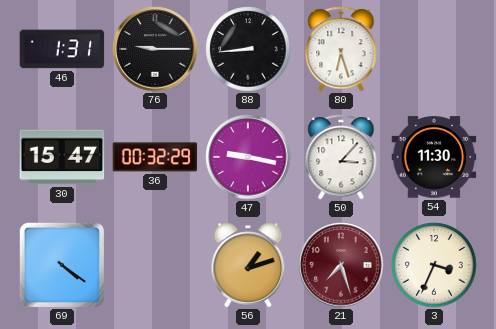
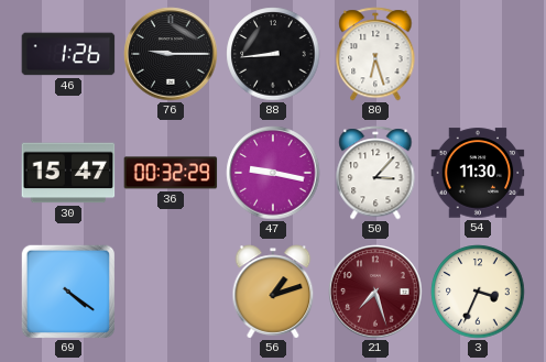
46: 1:31 -> 1:26 (68, 54)
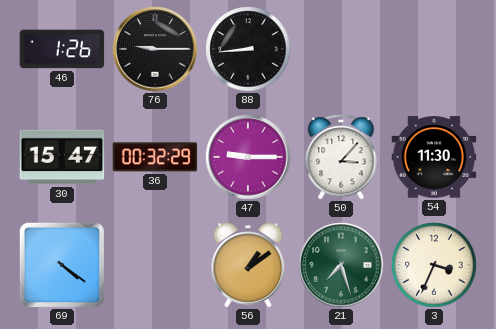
80: 6:27 -> none (375, 54)
47: 9:17 -> 9:15 (248, 157)
56: 1:12 -> 1:09 (248, 265)
21 dial: burgundy -> green (341, 265)
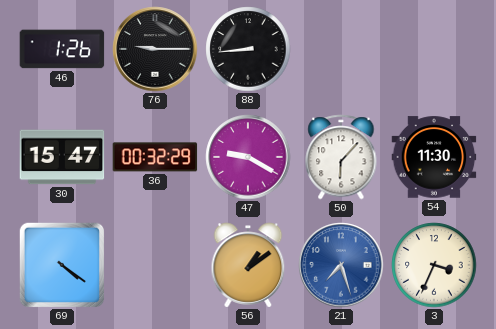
47: 9:15 -> 9:20 (248, 157)
50: 3:07 -> 6:07 (341, 157)
21 dial: green -> blue (341, 265)
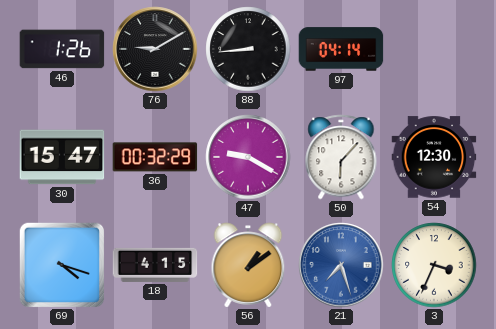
76: 9:15 -> 9:10 (155, 49)
97: none -> 04:14 (341, 49)
54: 11:30 -> 12:30 (434, 157)
69: 4:21 -> 4:18 (61, 264)
18: none -> 4:15 (155, 265)
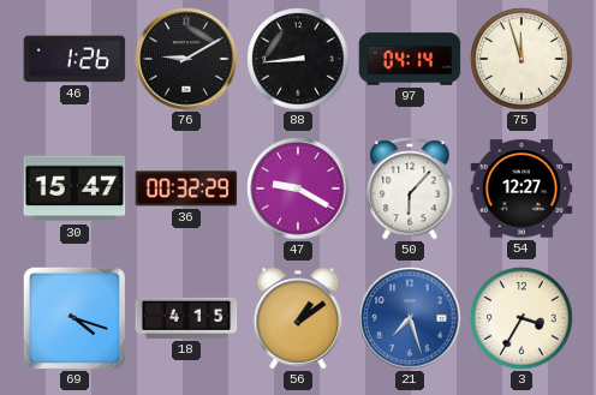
75: none -> 11:57 (521, 59)
54: 12:30 -> 12:27 (521, 188)
3: 3:34 -> 3:35 (521, 318)
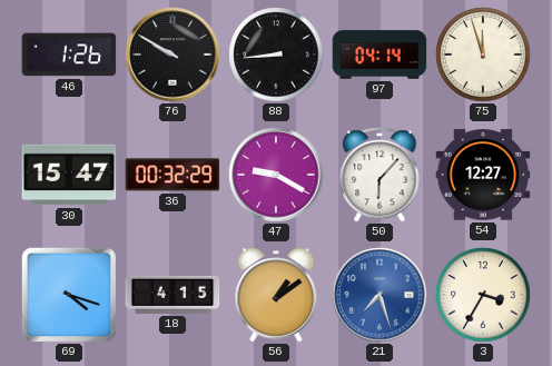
76: 9:10 -> 9:50 (172, 55)
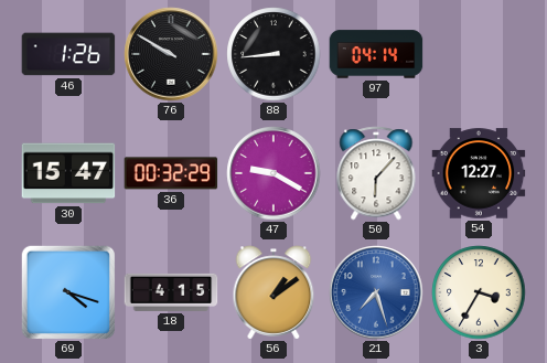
75: 11:57 -> none (483, 55)
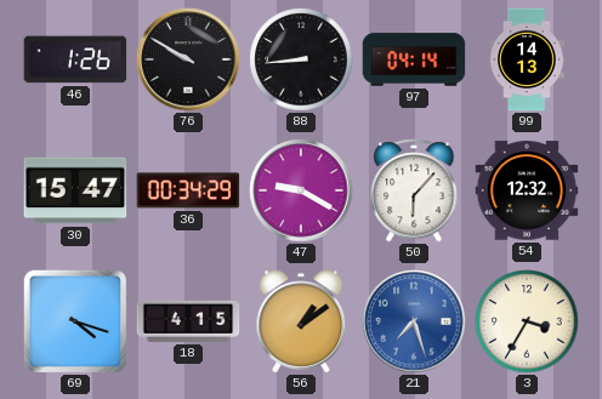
99: none -> 14:13 (527, 59)
36: 00:32 -> 00:34 (188, 190)
54: 12:27 -> 12:32 (527, 190)
